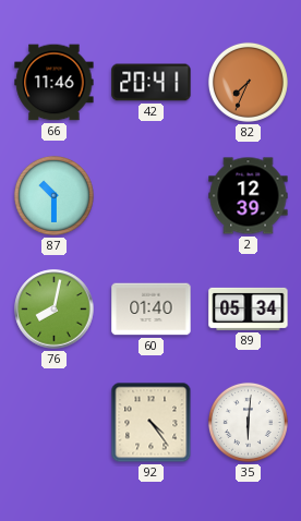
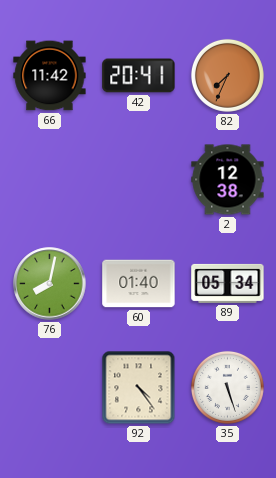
66: 11:46 -> 11:42 (50, 76)
87: 10:30 -> none (53, 195)
2: 12:39 -> 12:38 (228, 180)
35: 6:01 -> 5:27 (227, 387)
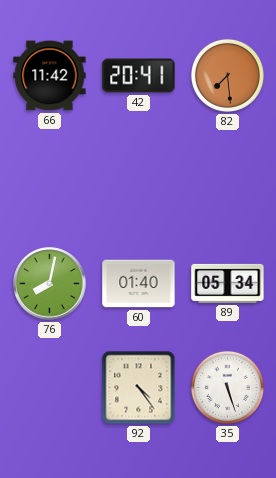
82: 7:34 -> 7:29 (227, 75)
2: 12:38 -> none (228, 180)
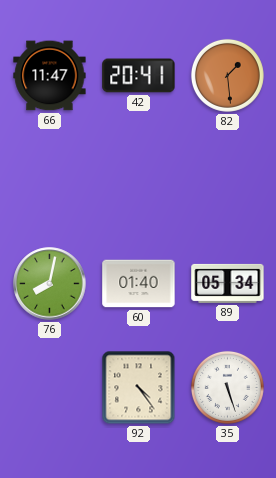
66: 11:42 -> 11:47 (50, 76)
82: 7:29 -> 1:29 (227, 75)
